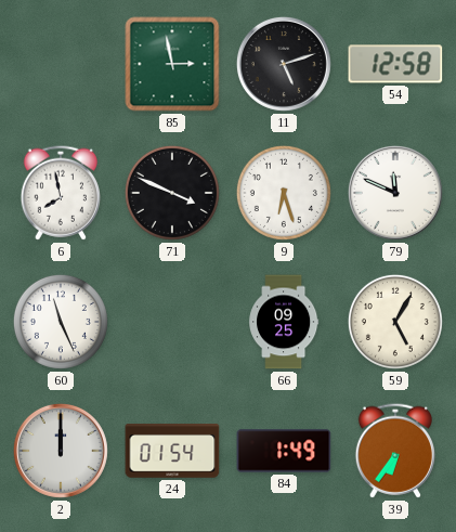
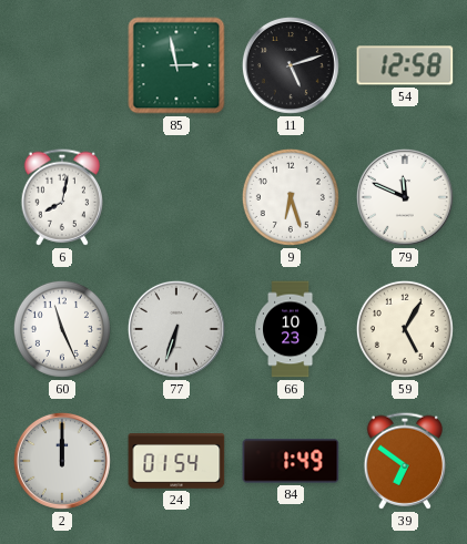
6: 7:58 -> 8:02 (61, 197)
71: 3:49 -> none (172, 193)
77: none -> 6:33 (176, 329)
66: 09:25 -> 10:23 (291, 329)
39: 6:36 -> 6:51 (404, 461)
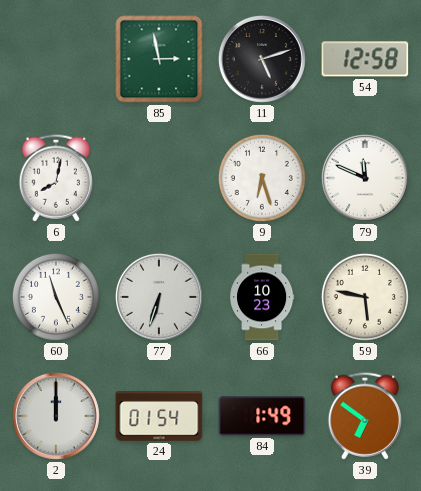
59: 5:05 -> 5:47 (365, 297)
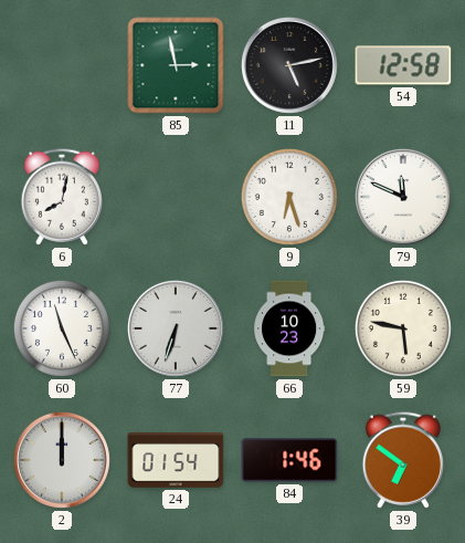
11: 5:12 -> 5:13 (289, 65)
84: 1:49 -> 1:46 (289, 460)
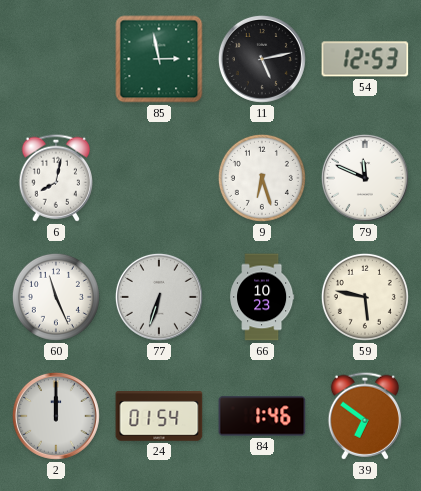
54: 12:58 -> 12:53 (365, 59)
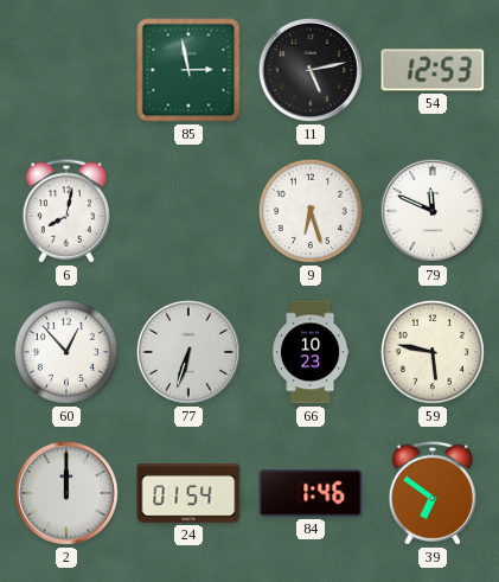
60: 11:26 -> 12:53 (66, 352)
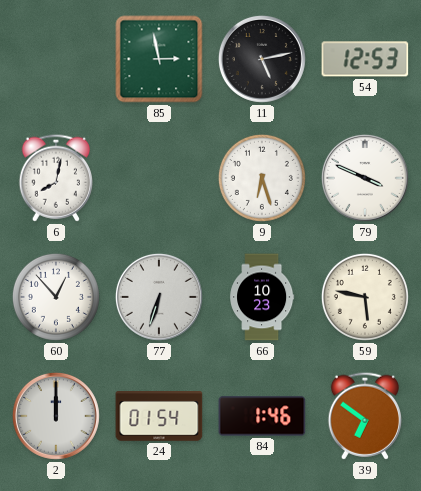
79: 11:49 -> 3:49 (365, 178)
